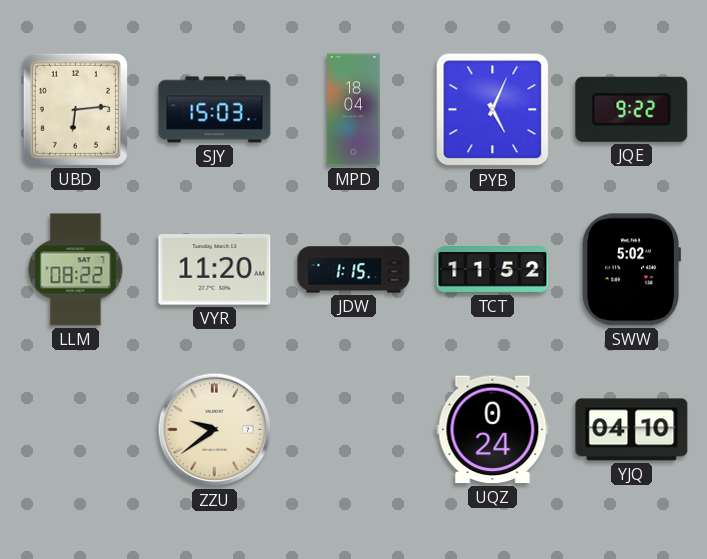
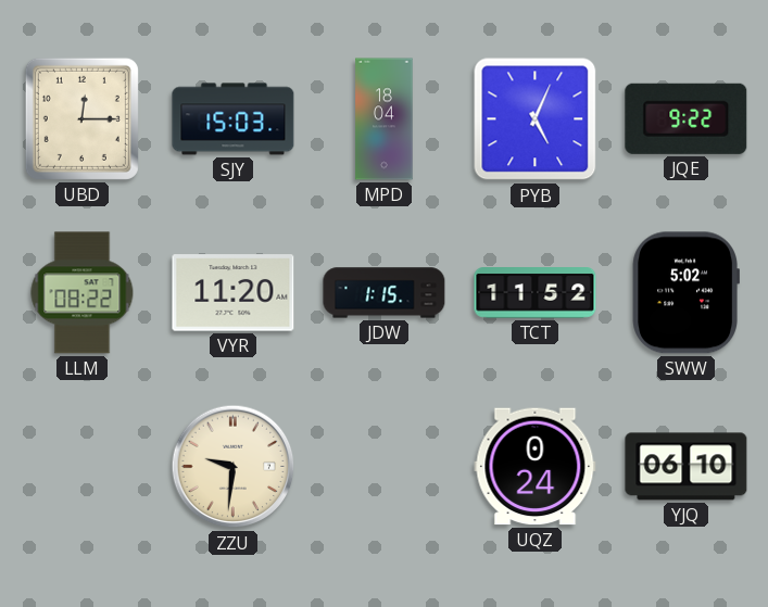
UBD: 6:14 -> 12:15 (81, 118)
ZZU: 9:39 -> 9:31 (234, 467)
YJQ: 04:10 -> 06:10 (687, 467)
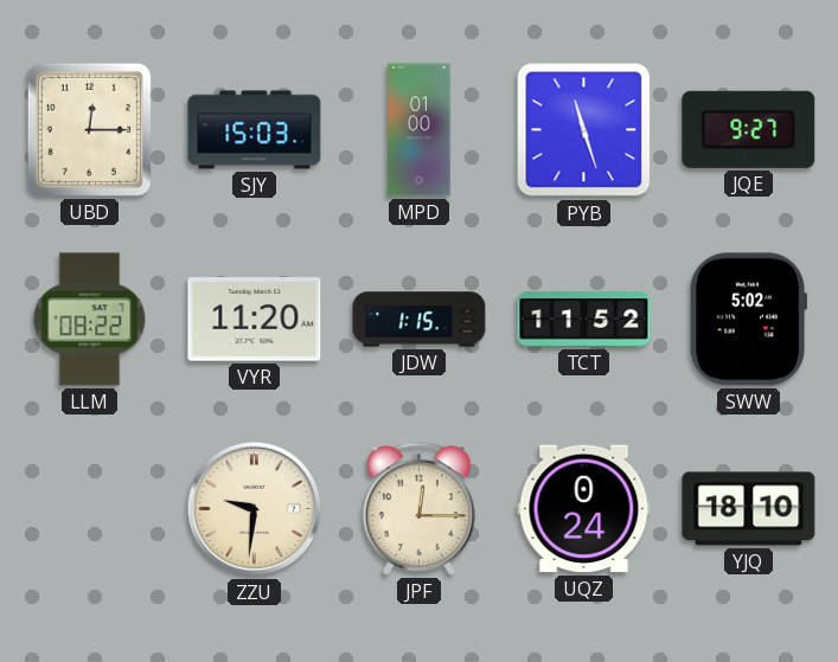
MPD: 18:04 -> 01:00 (420, 130)
PYB: 5:04 -> 11:27 (584, 130)
JQE: 9:22 -> 9:27 (749, 129)
JPF: none -> 12:15 (420, 509)
YJQ: 06:10 -> 18:10 (749, 509)
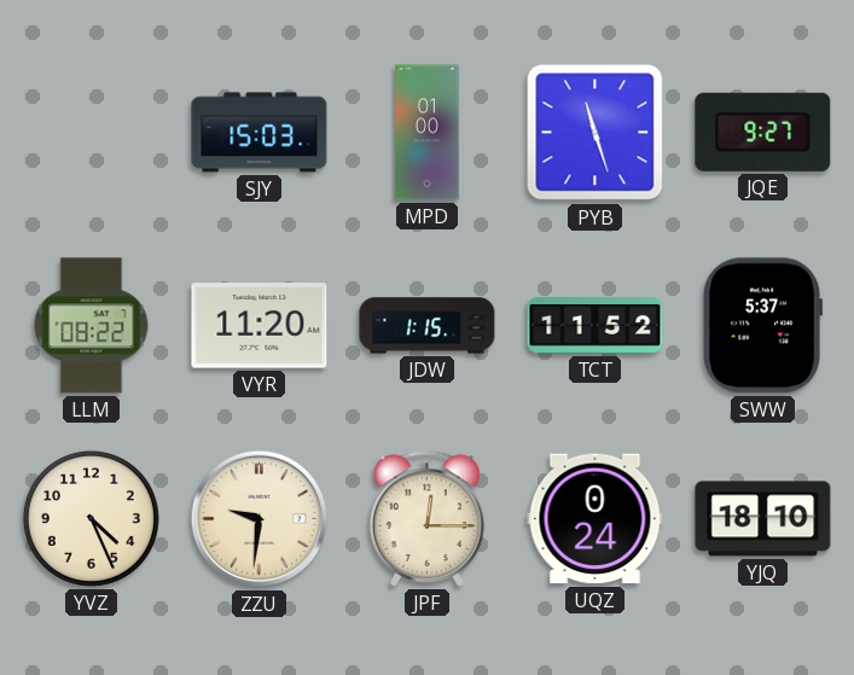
UBD: 12:15 -> none (89, 129)
SWW: 5:02 -> 5:37 (762, 326)
YVZ: none -> 4:26 (91, 518)
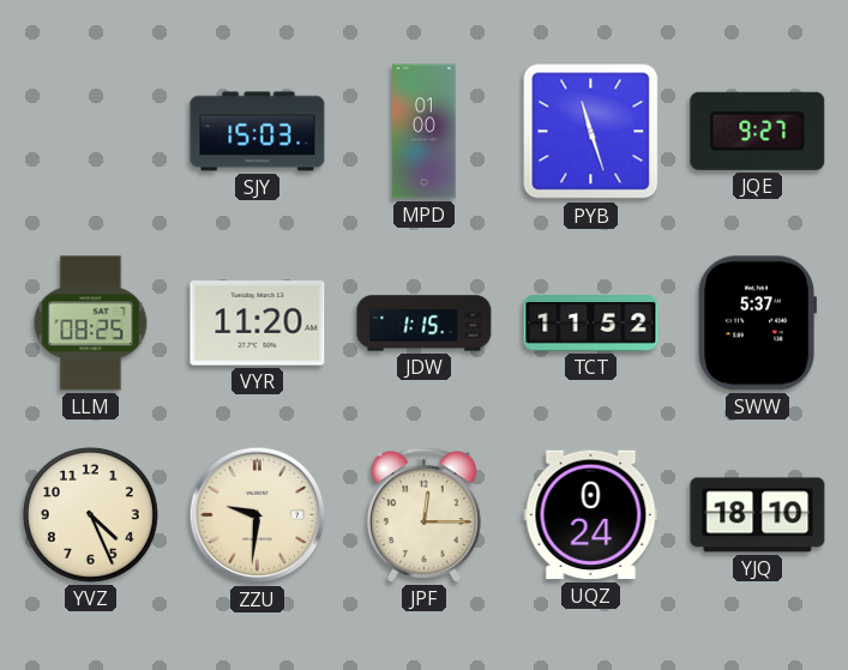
LLM: 08:22 -> 08:25 (91, 324)
